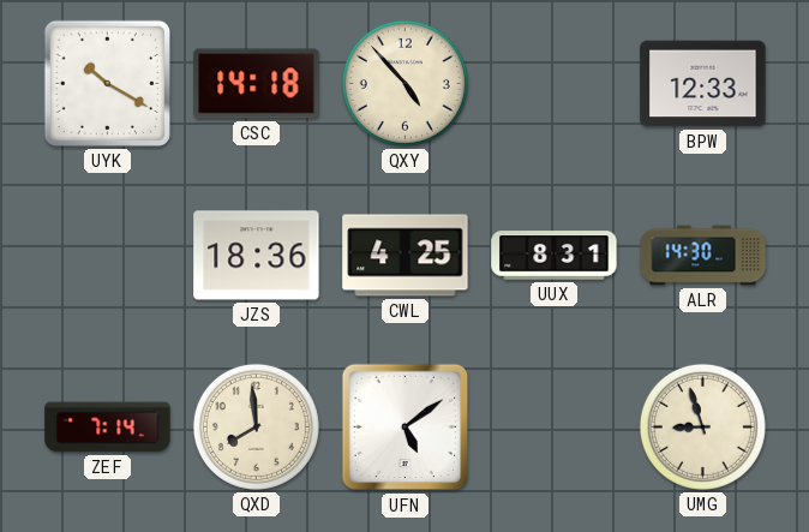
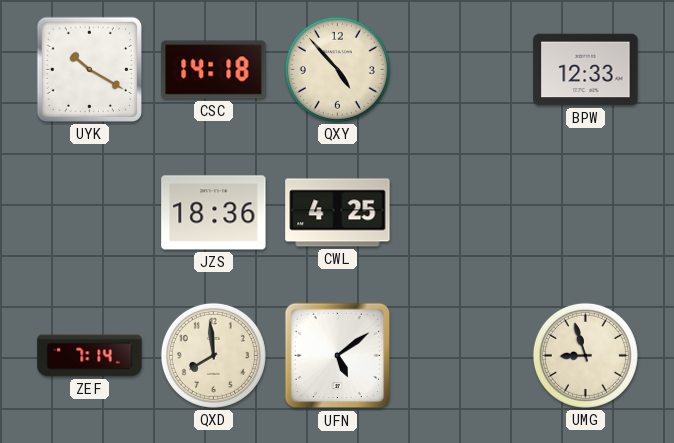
UUX: 8:31 -> none (555, 256)
ALR: 14:30 -> none (703, 256)
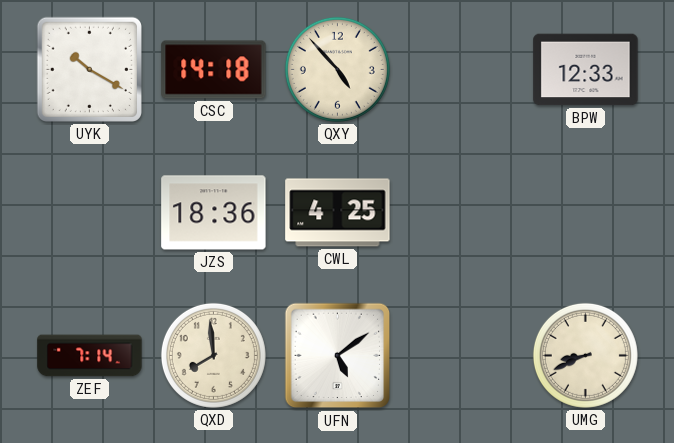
UMG: 8:57 -> 8:41 (585, 355)
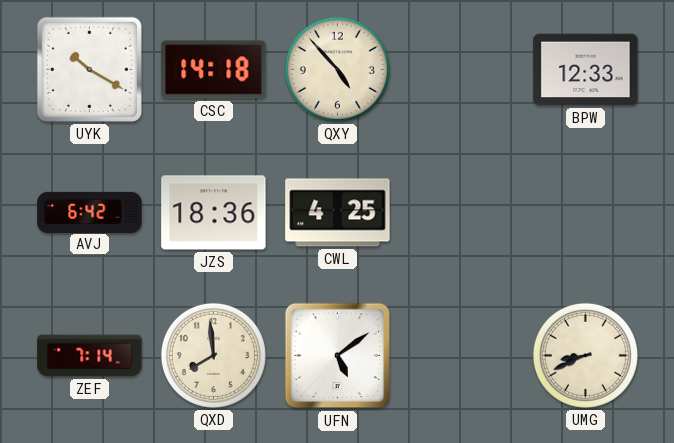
AVJ: none -> 6:42 (90, 212)
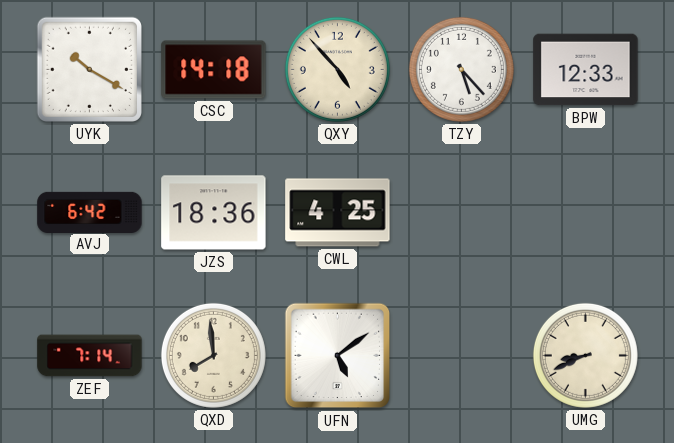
TZY: none -> 5:23 (461, 69)
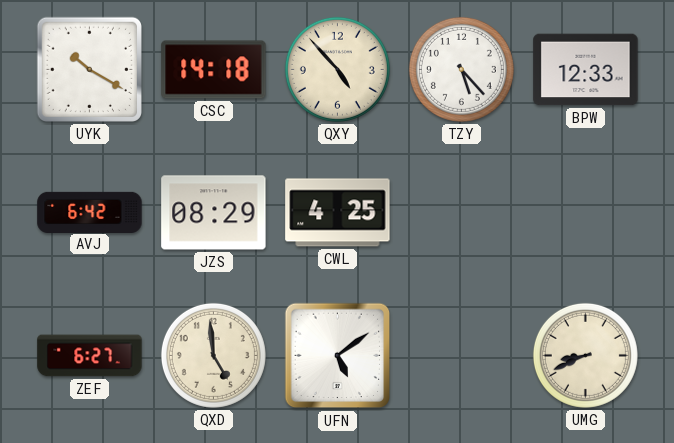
JZS: 18:36 -> 08:29 (214, 213)
ZEF: 7:14 -> 6:27 (90, 356)
QXD: 7:59 -> 4:59 (213, 355)
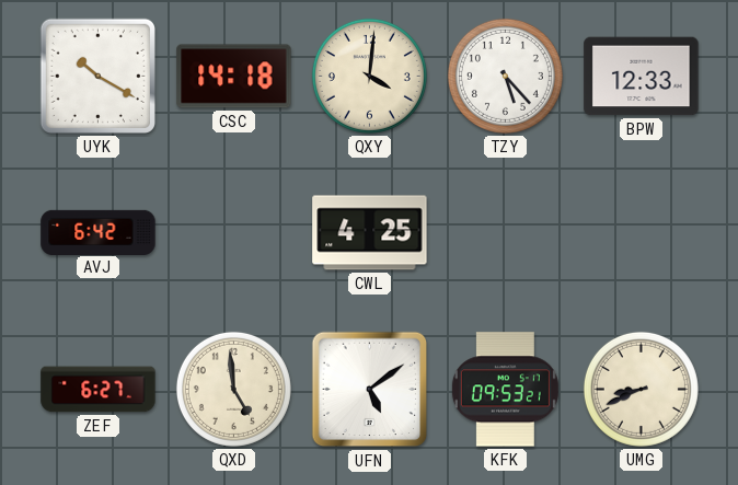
QXY: 4:53 -> 4:01 (369, 76)
JZS: 08:29 -> none (214, 213)
KFK: none -> 09:53 (505, 390)
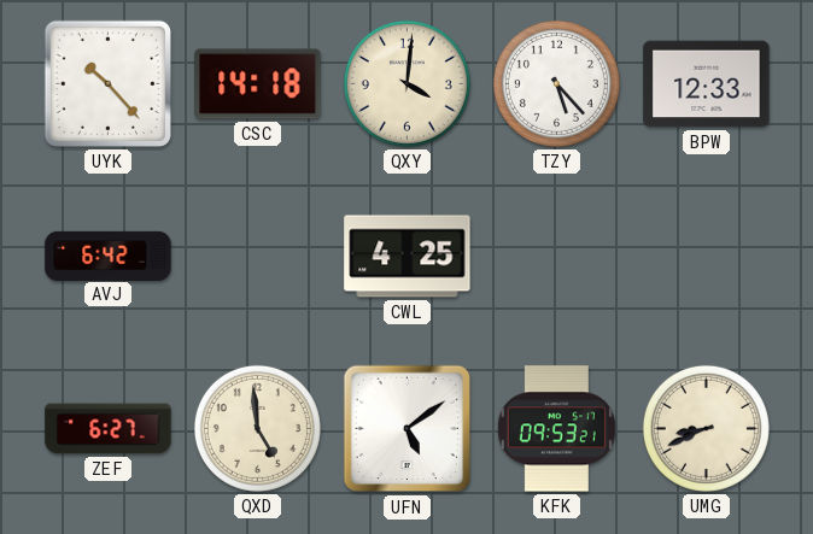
UYK: 10:20 -> 10:23 (107, 83)
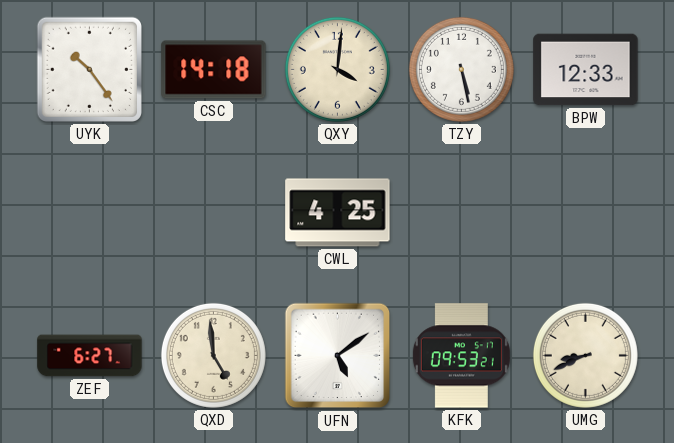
UYK: 10:23 -> 10:24 (89, 69)
TZY: 5:23 -> 5:28 (461, 69)
AVJ: 6:42 -> none (109, 256)
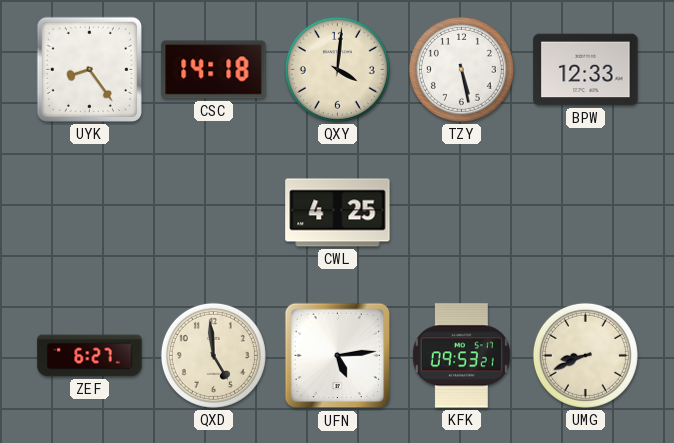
UYK: 10:24 -> 8:24 (89, 69)
UFN: 5:09 -> 5:14 (338, 356)
